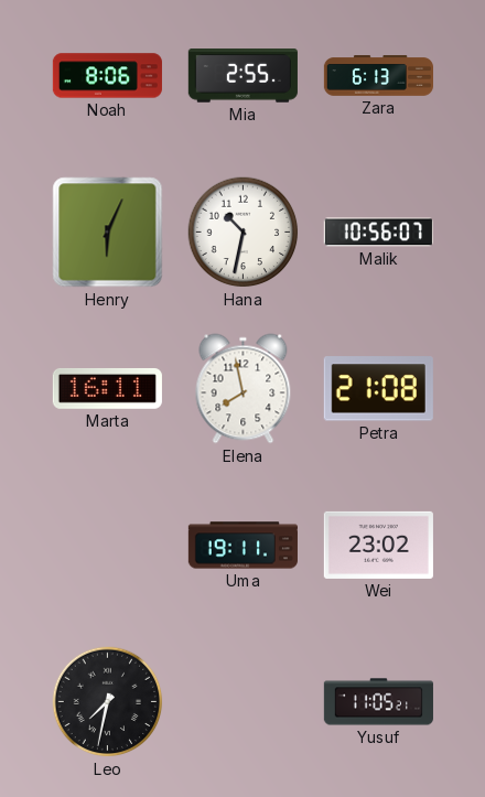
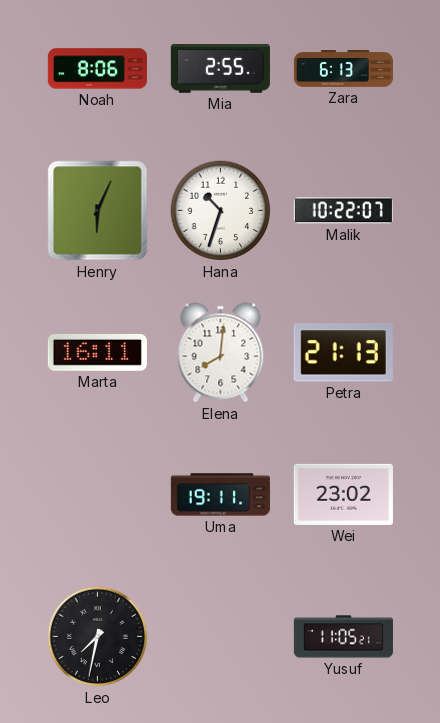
Hana: 10:32 -> 10:33 (221, 211)
Malik: 10:56 -> 10:22 (343, 211)
Elena: 7:58 -> 8:01 (221, 353)
Petra: 21:08 -> 21:13 (343, 353)
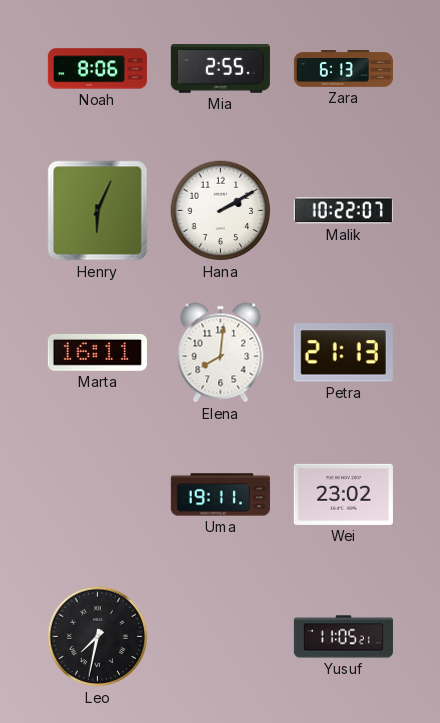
Hana: 10:33 -> 2:10 (221, 211)
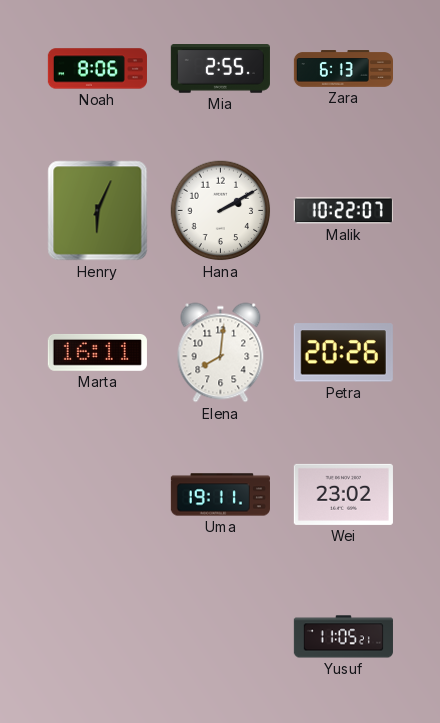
Petra: 21:13 -> 20:26 (343, 353)
Leo: 7:32 -> none (98, 637)
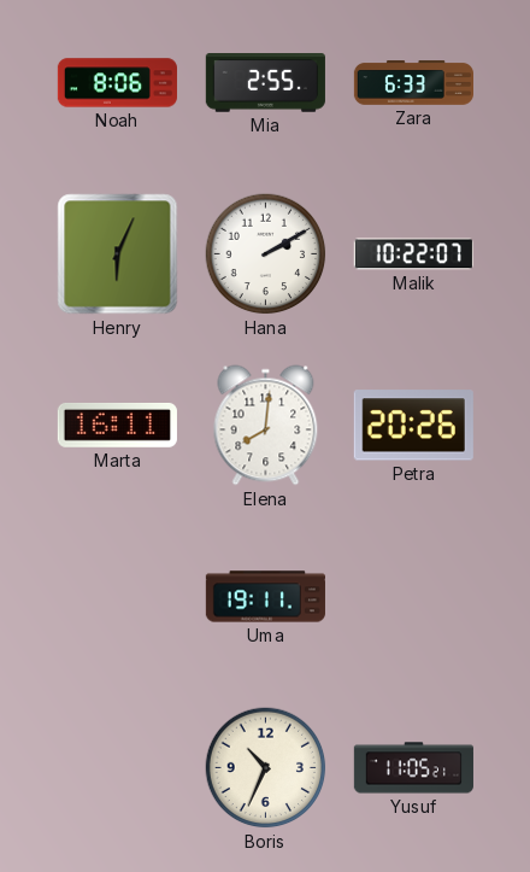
Zara: 6:13 -> 6:33 (413, 83)
Wei: 23:02 -> none (343, 494)
Boris: none -> 10:34 (266, 768)
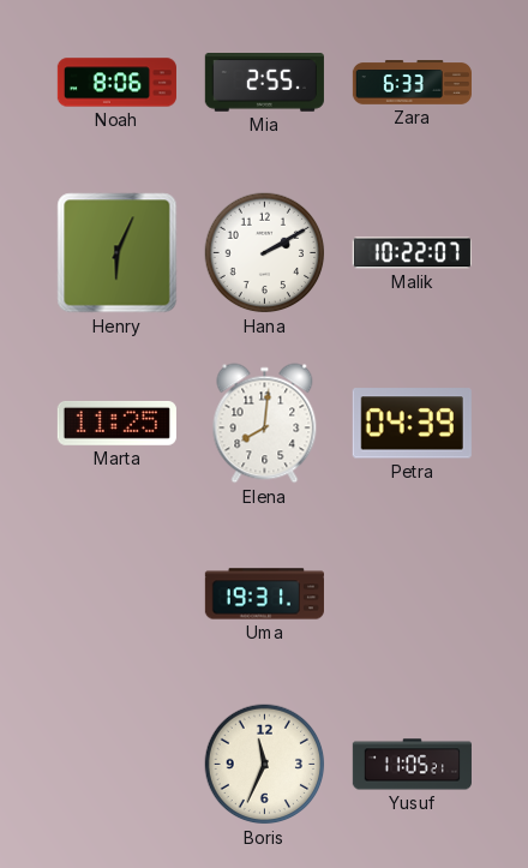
Marta: 16:11 -> 11:25 (116, 423)
Petra: 20:26 -> 04:39 (412, 424)
Uma: 19:11 -> 19:31 (264, 594)
Boris: 10:34 -> 11:34 (265, 765)
